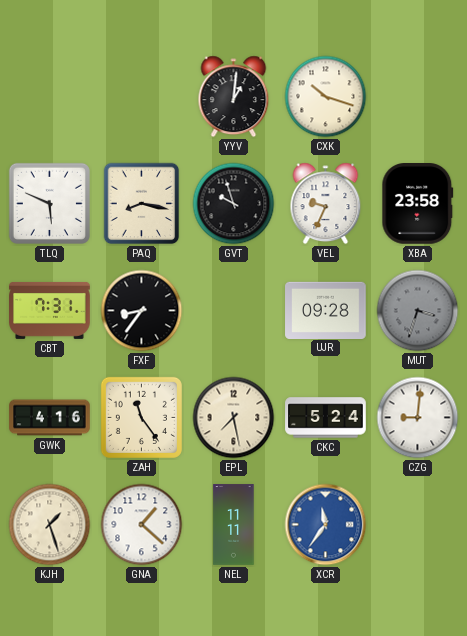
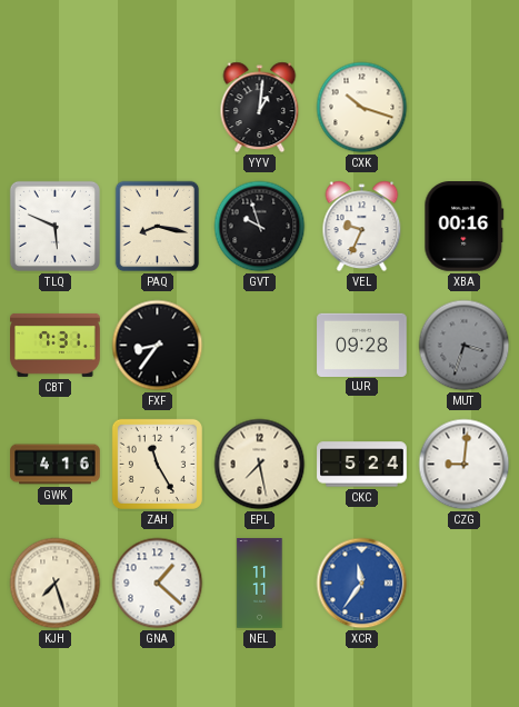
XBA: 23:58 -> 00:16 (465, 227)
ZAH: 11:24 -> 11:25 (157, 464)
KJH: 1:27 -> 7:27 (56, 584)
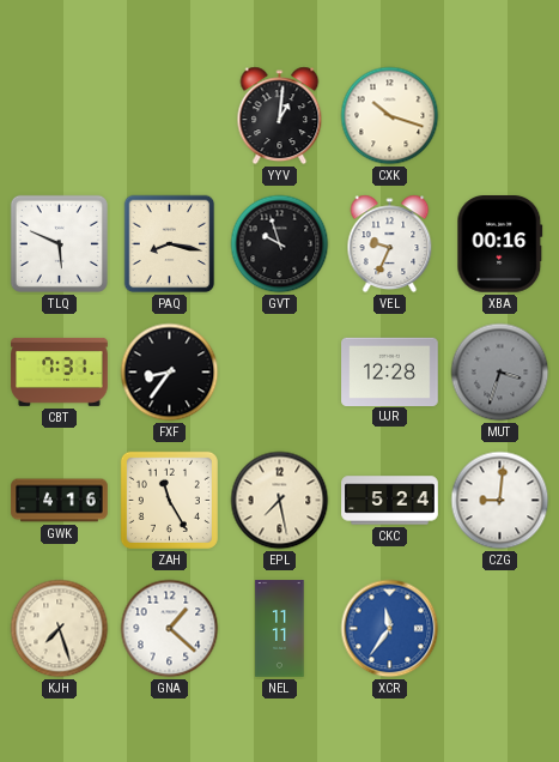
UJR: 09:28 -> 12:28 (390, 371)
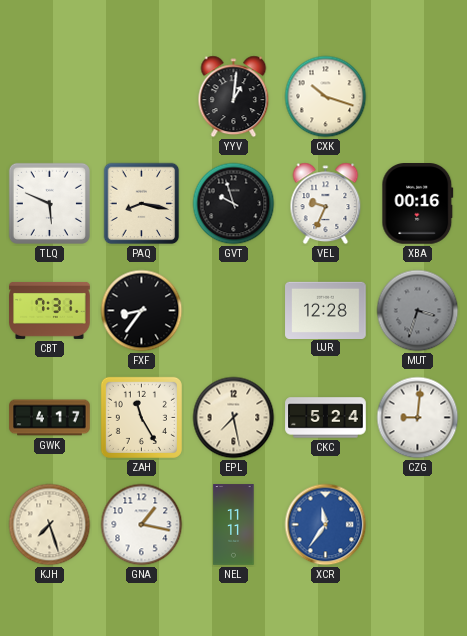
GWK: 4:16 -> 4:17 (50, 418)
GNA: 1:22 -> 1:17 (142, 525)
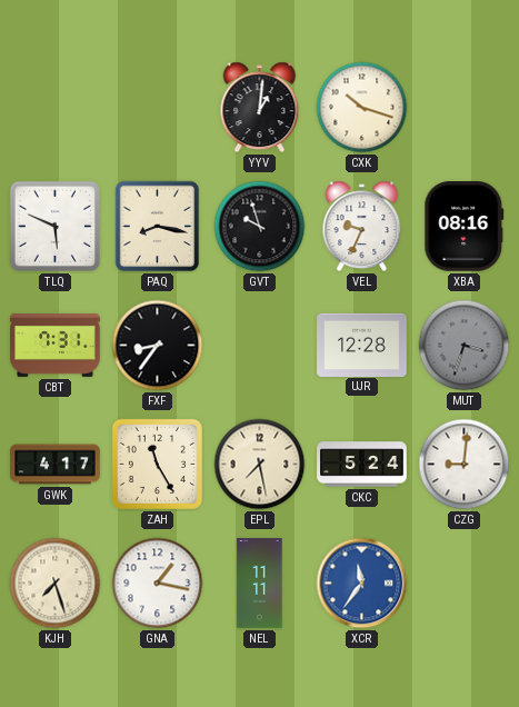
XBA: 00:16 -> 08:16 (465, 227)
